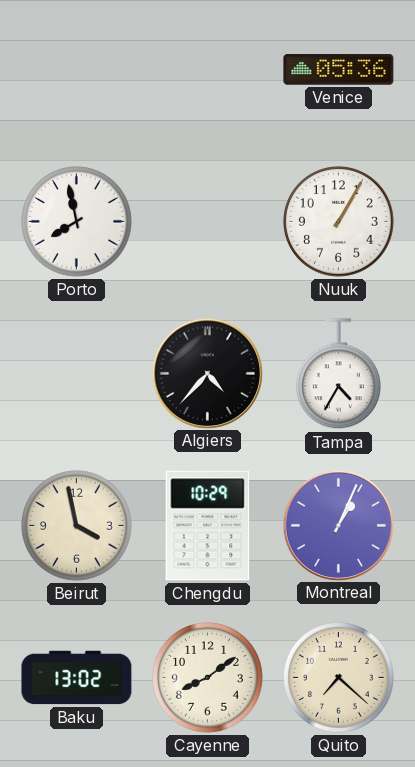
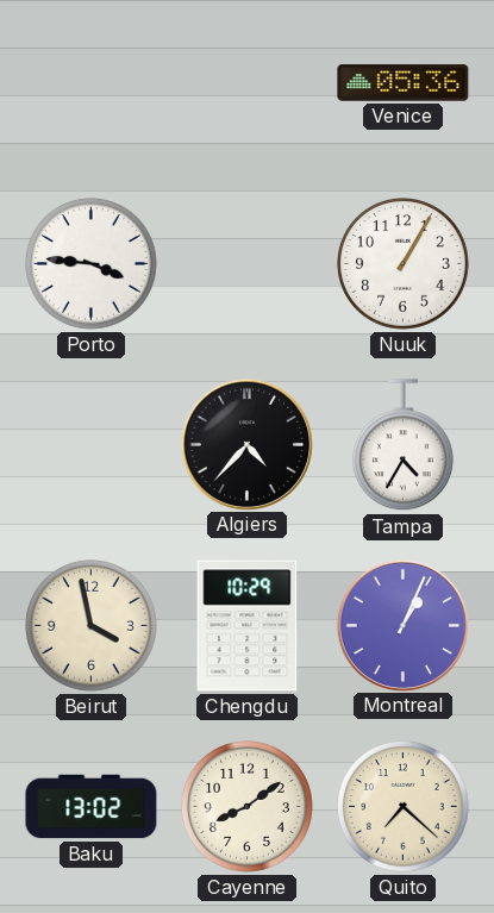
Porto: 7:58 -> 3:46 (92, 264)
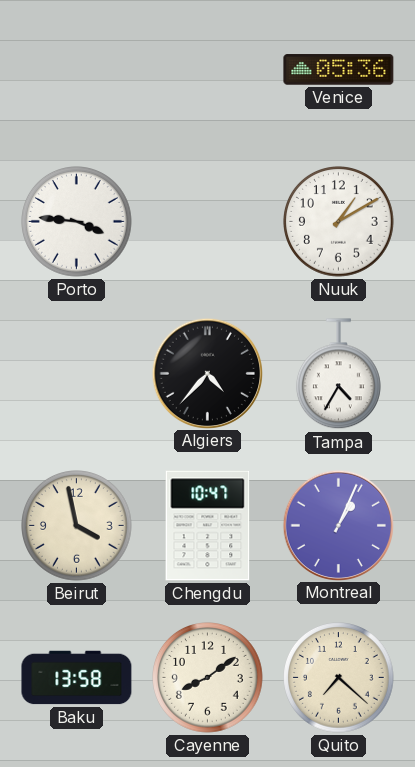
Nuuk: 1:05 -> 1:10 (339, 222)
Chengdu: 10:29 -> 10:47 (208, 526)
Baku: 13:02 -> 13:58 (77, 678)
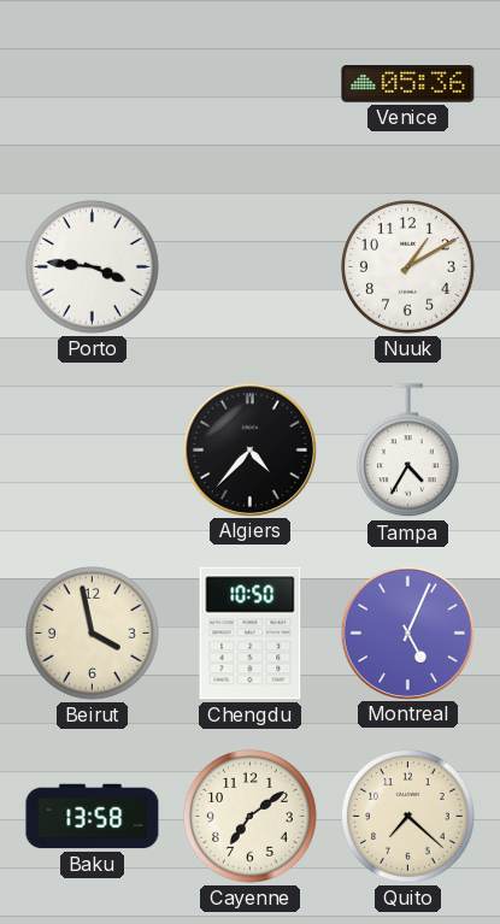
Chengdu: 10:47 -> 10:50 (251, 634)
Montreal: 1:04 -> 5:04 (407, 632)
Cayenne: 8:09 -> 7:09 (251, 817)
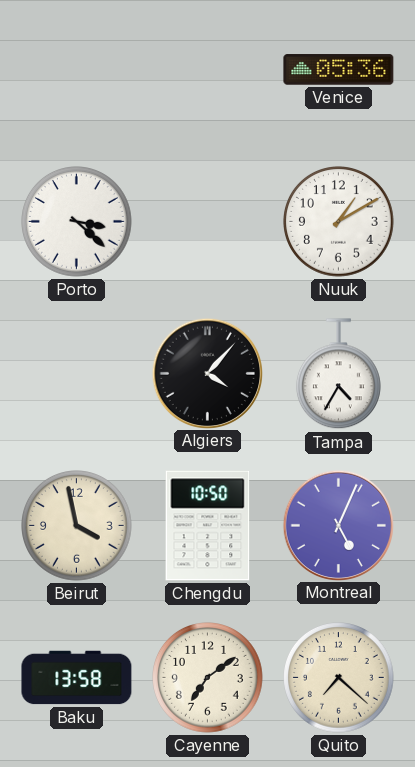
Porto: 3:46 -> 3:22 (77, 222)
Algiers: 4:37 -> 4:07 (207, 373)
